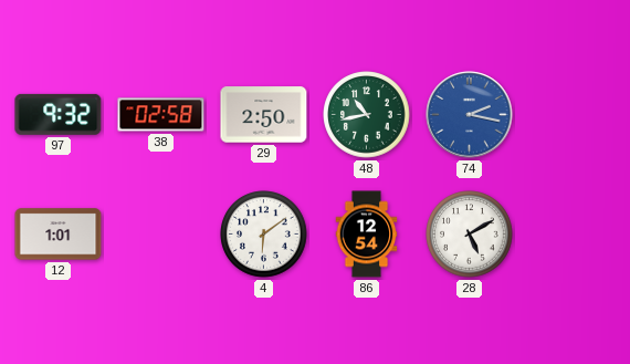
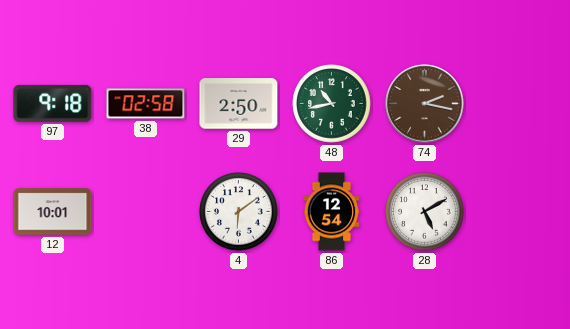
97: 9:32 -> 9:18 (53, 103)
74 dial: blue -> brown (425, 104)
12: 1:01 -> 10:01 (53, 212)
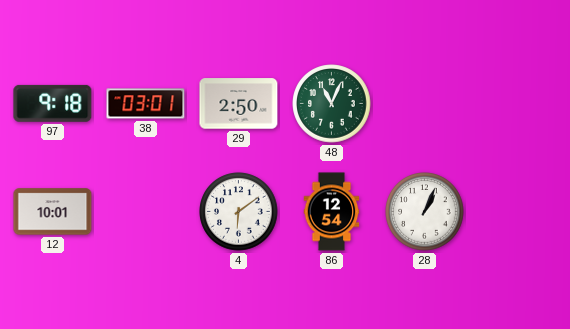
38: 02:58 -> 03:01 (146, 104)
48: 10:43 -> 11:04 (332, 104)
74: 2:17 -> none (425, 104)
28: 5:10 -> 1:04 (425, 212)
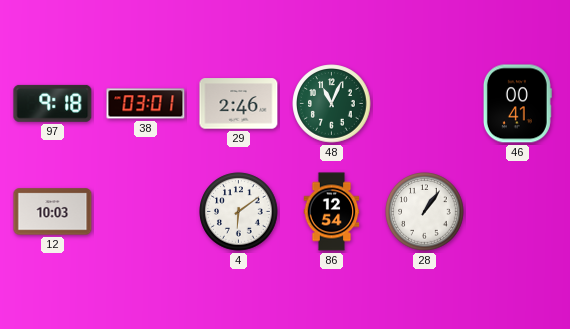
29: 2:50 -> 2:46 (239, 104)
46: none -> 00:41 (517, 104)
12: 10:01 -> 10:03 (53, 212)
28: 1:04 -> 1:06 (425, 212)
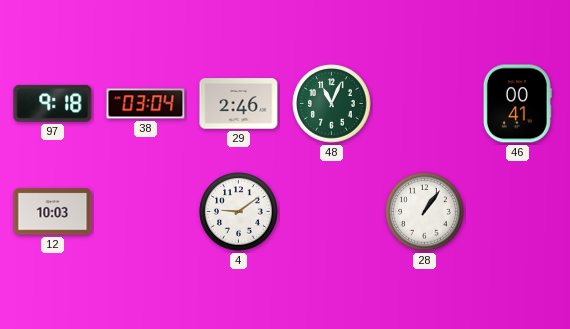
38: 03:01 -> 03:04 (146, 104)
4: 6:09 -> 9:09 (239, 212)
86: 12:54 -> none (332, 212)
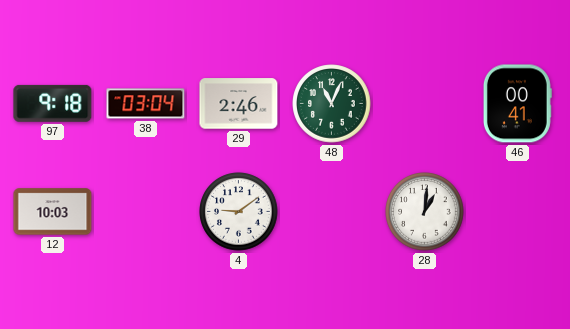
28: 1:06 -> 1:01 (425, 212)
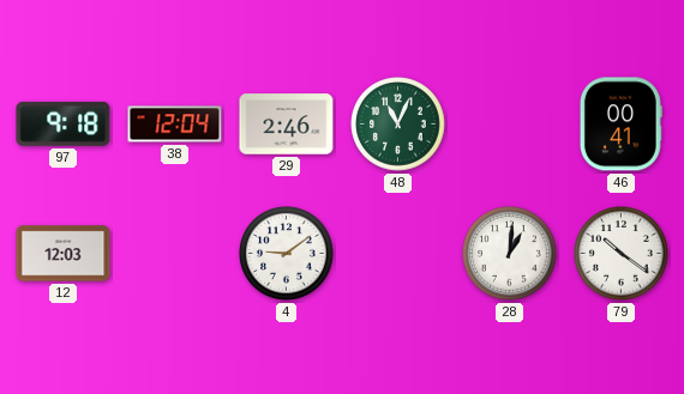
38: 03:04 -> 12:04 (175, 125)
12: 10:03 -> 12:03 (64, 254)
79: none -> 10:21 (622, 254)
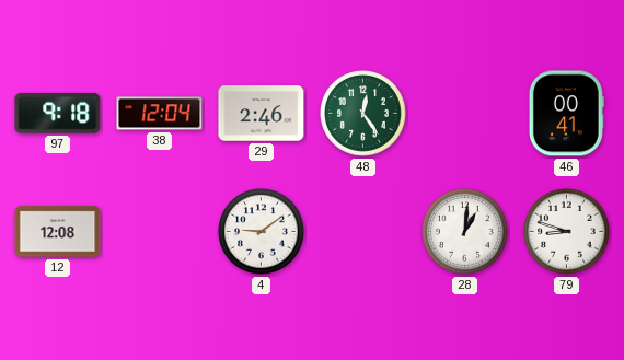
48: 11:04 -> 12:24 (363, 114)
12: 12:03 -> 12:08 (58, 232)
79: 10:21 -> 8:48 (567, 232)
